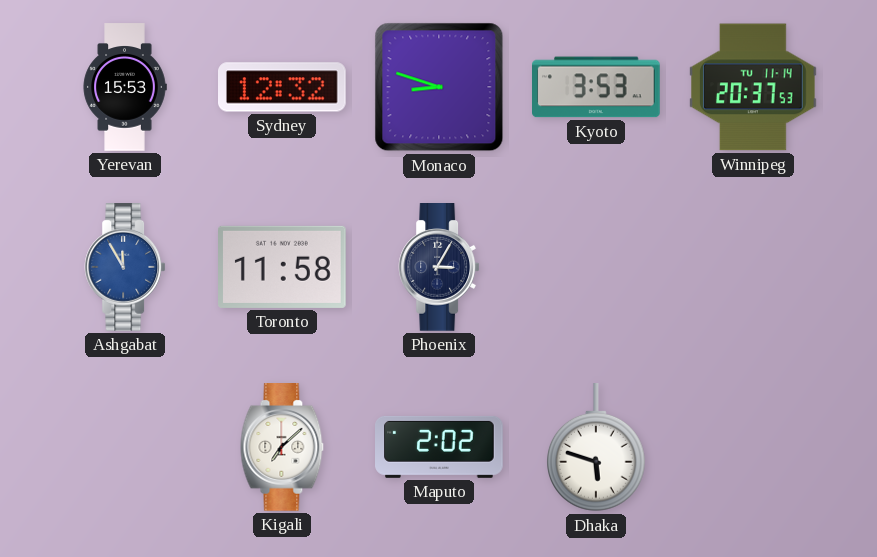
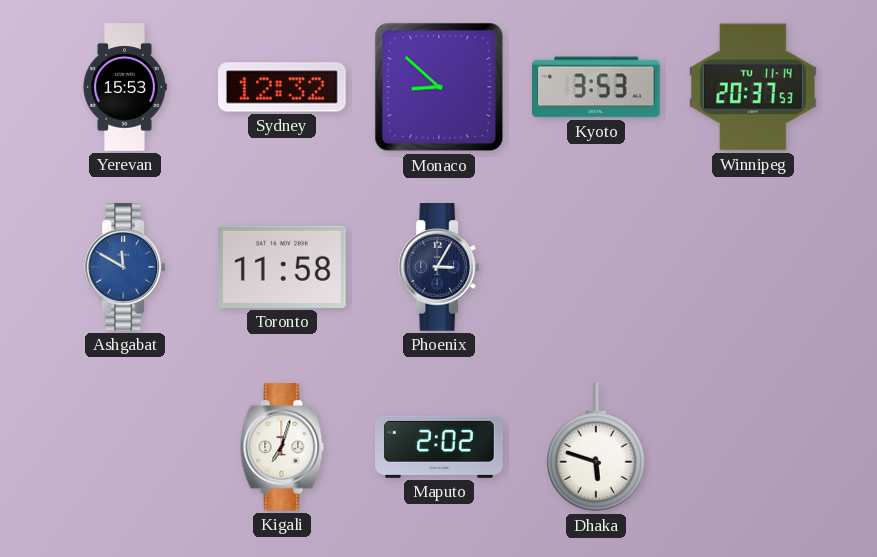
Monaco: 8:48 -> 8:52 (439, 87)
Ashgabat: 11:55 -> 11:50 (125, 267)
Kigali: 7:08 -> 7:03 (282, 447)
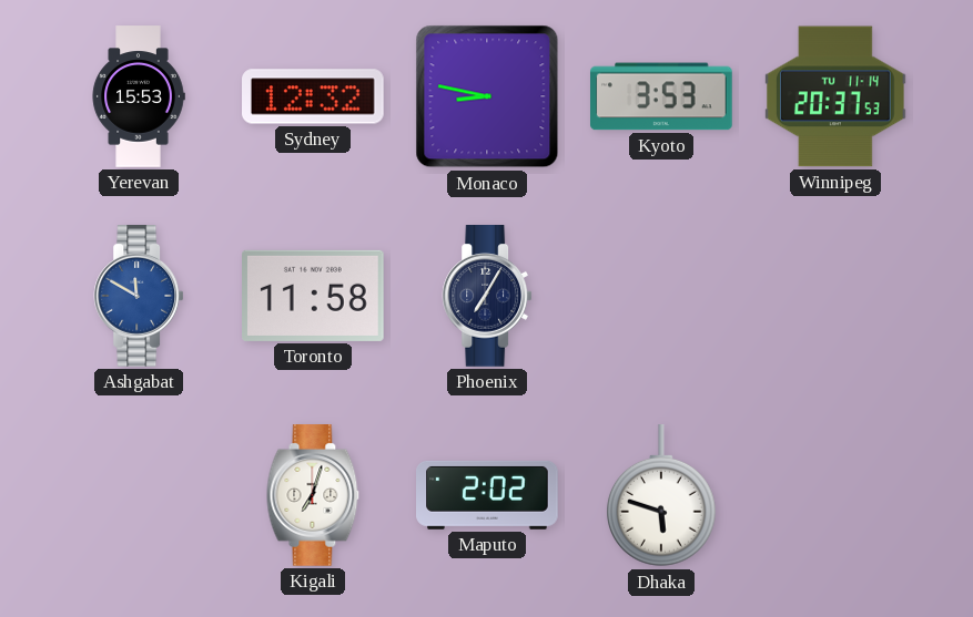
Monaco: 8:52 -> 8:47 (487, 96)
Phoenix: 3:05 -> 7:05 (487, 296)
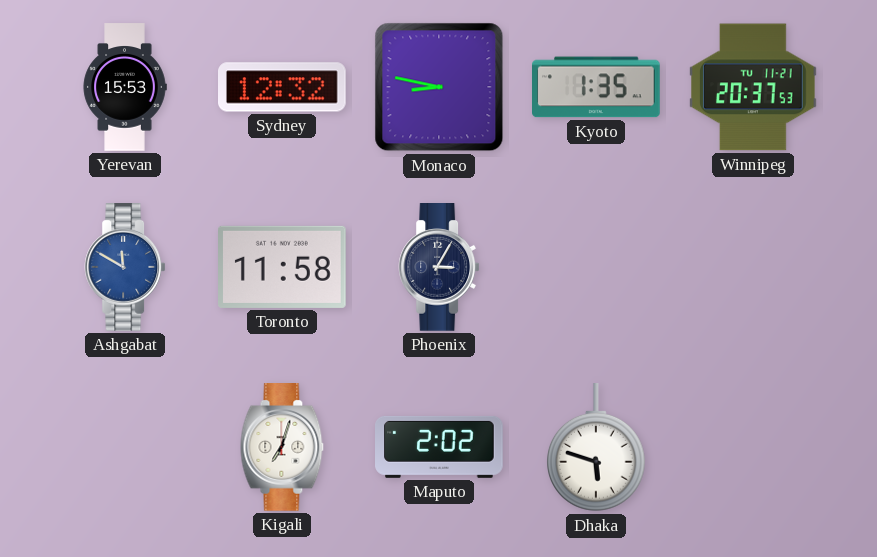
Kyoto: 3:53 -> 1:35 (597, 87)
Winnipeg date: TU 11-14 -> TU 11-21 (754, 87)
Phoenix: 7:05 -> 3:05 (439, 267)
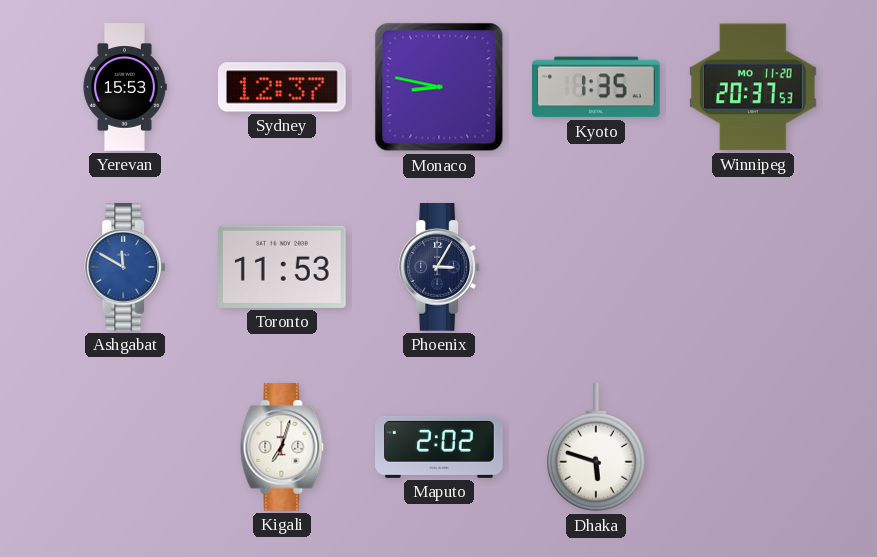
Sydney: 12:32 -> 12:37 (283, 87)
Winnipeg date: TU 11-21 -> MO 11-20 (754, 87)
Toronto: 11:58 -> 11:53 (283, 267)
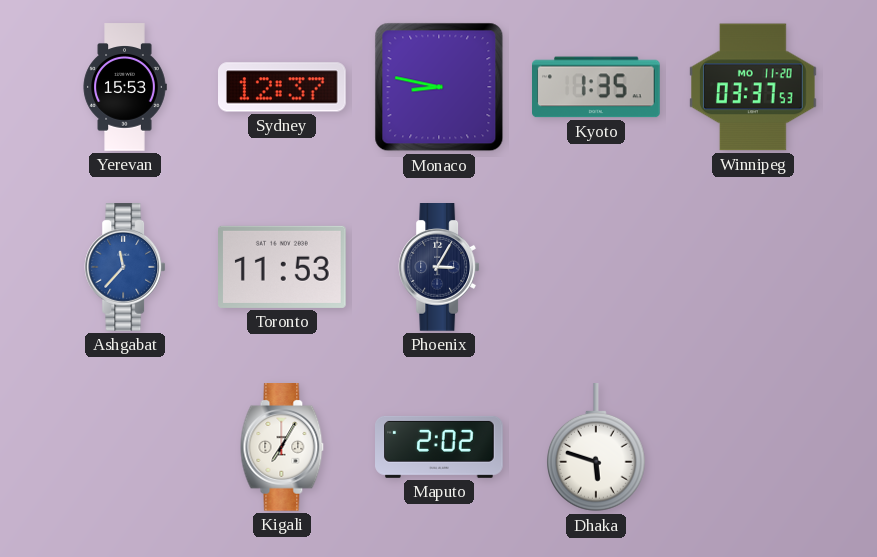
Winnipeg: 20:37 -> 03:37 (754, 87)
Ashgabat: 11:50 -> 11:37 (125, 267)
Kigali: 7:03 -> 7:05 (282, 447)
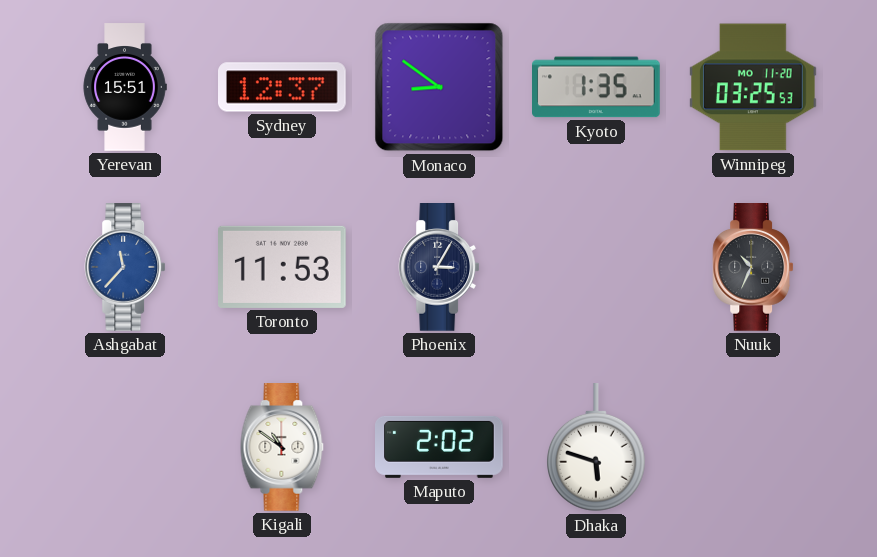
Yerevan: 15:53 -> 15:51 (125, 87)
Monaco: 8:47 -> 8:51 (439, 87)
Winnipeg: 03:37 -> 03:25 (754, 87)
Nuuk: none -> 10:34 (753, 267)
Kigali: 7:05 -> 10:51 (282, 447)
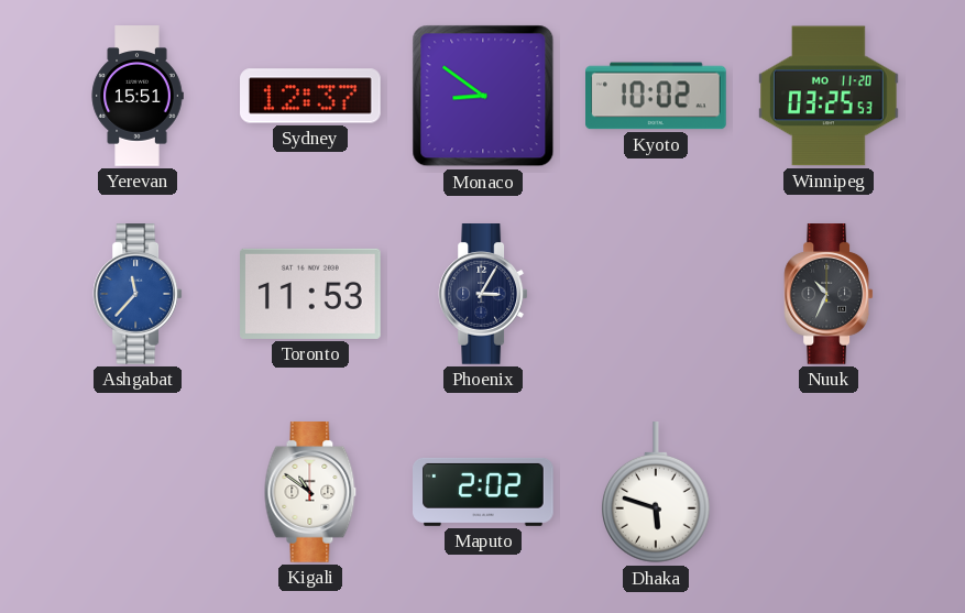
Kyoto: 1:35 -> 10:02 (657, 96)
